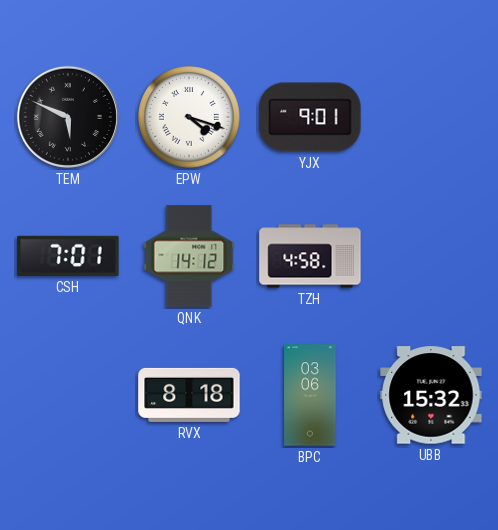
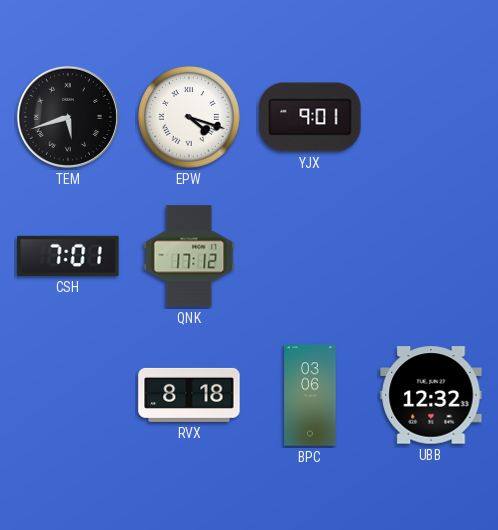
TEM: 5:49 -> 5:42 (68, 117)
QNK: 14:12 -> 17:12 (189, 256)
TZH: 4:58 -> none (310, 256)
UBB: 15:32 -> 12:32 (431, 395)
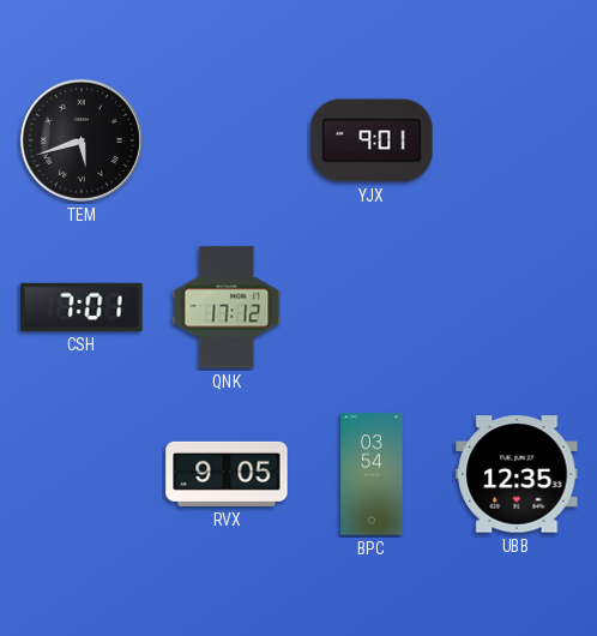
EPW: 4:18 -> none (190, 118)
RVX: 8:18 -> 9:05 (227, 474)
BPC: 03:06 -> 03:54 (372, 474)
UBB: 12:32 -> 12:35 (517, 474)
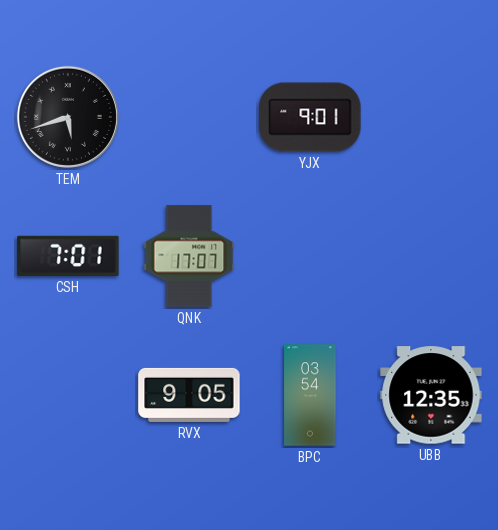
QNK: 17:12 -> 17:07 (189, 256)
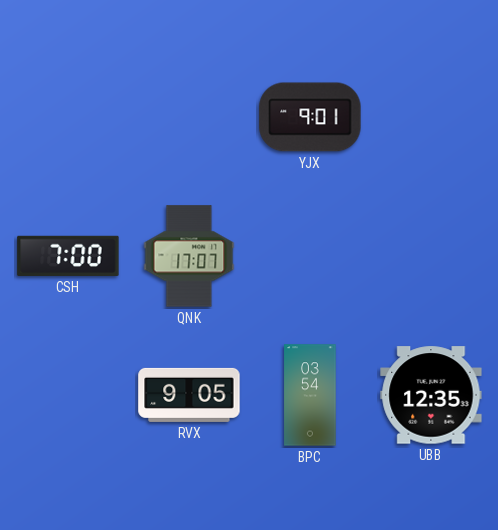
TEM: 5:42 -> none (68, 117)
CSH: 7:01 -> 7:00 (68, 256)
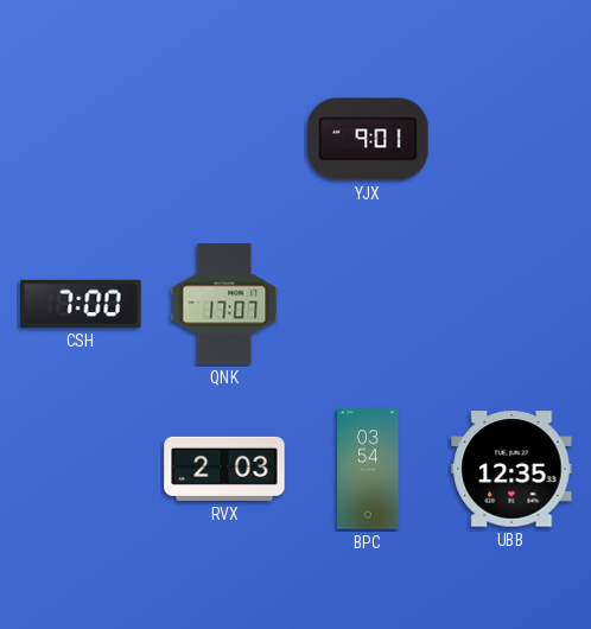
RVX: 9:05 -> 2:03 (224, 469)
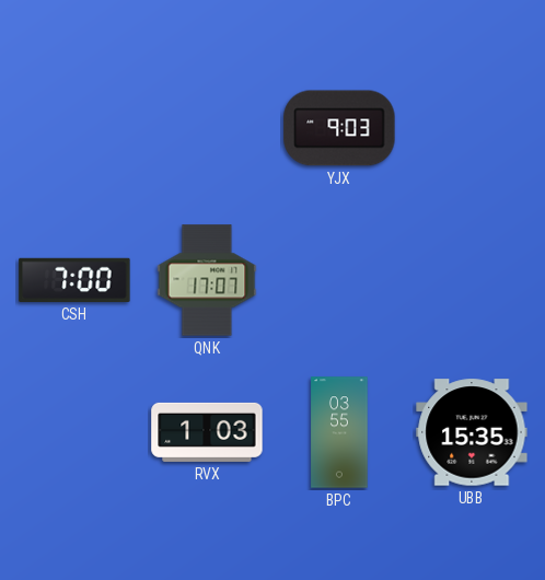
YJX: 9:01 -> 9:03 (339, 128)
RVX: 2:03 -> 1:03 (207, 432)
BPC: 03:54 -> 03:55 (339, 432)
UBB: 12:35 -> 15:35 (472, 432)
